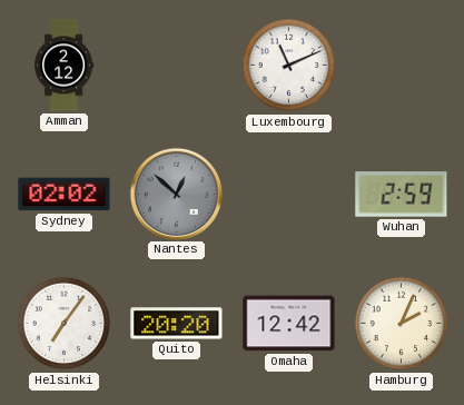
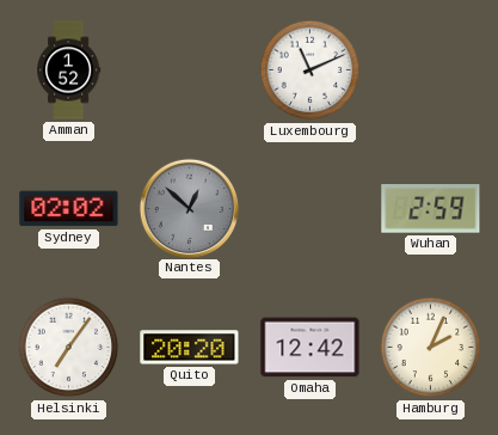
Amman: 2:12 -> 1:52 (69, 71)
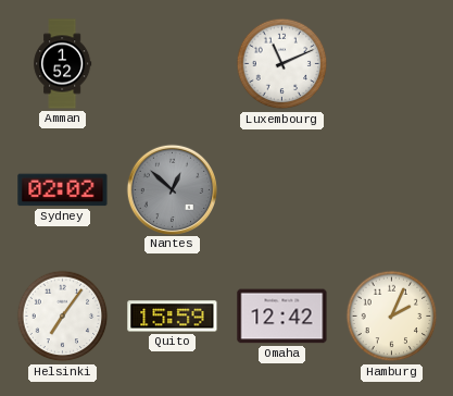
Wuhan: 2:59 -> none (431, 209)
Quito: 20:20 -> 15:59 (173, 317)
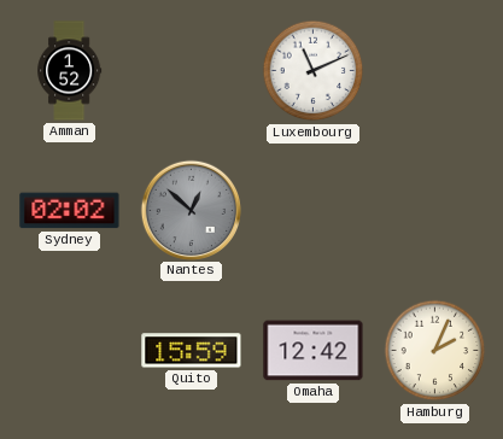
Helsinki: 7:06 -> none (63, 317)
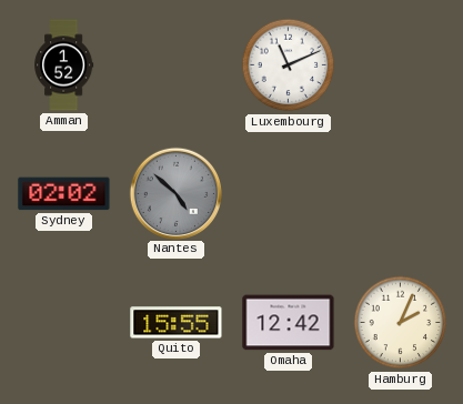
Nantes: 12:52 -> 4:52 (175, 193)
Quito: 15:59 -> 15:55 (177, 323)
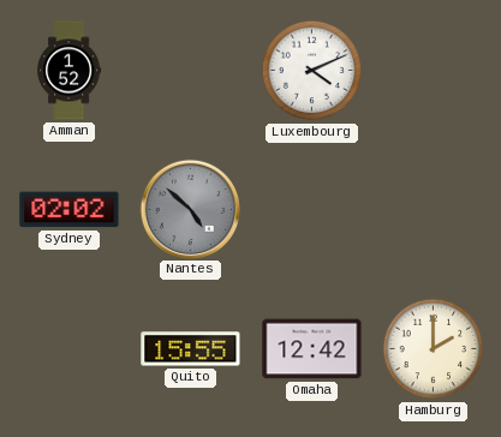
Luxembourg: 11:11 -> 4:11 (312, 71)
Hamburg: 2:04 -> 2:00 (434, 349)
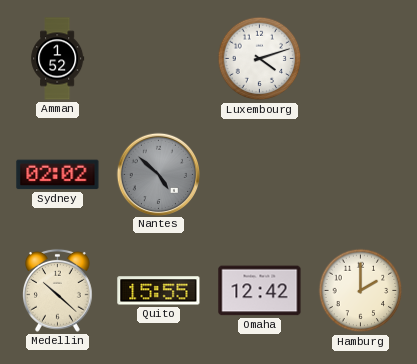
Luxembourg: 4:11 -> 4:12 (260, 59)
Medellin: none -> 10:22 (58, 290)
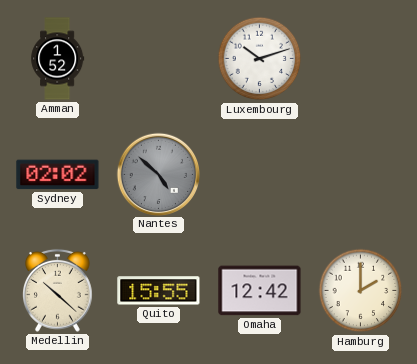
Luxembourg: 4:12 -> 10:12 (260, 59)
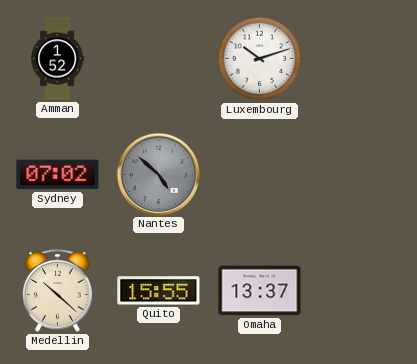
Sydney: 02:02 -> 07:02 (58, 175)
Omaha: 12:42 -> 13:37 (260, 291)
Hamburg: 2:00 -> none (361, 291)
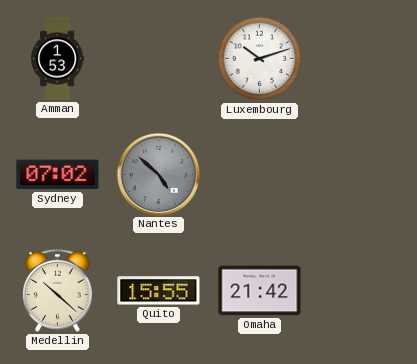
Amman: 1:52 -> 1:53 (58, 59)
Omaha: 13:37 -> 21:42 (260, 291)
